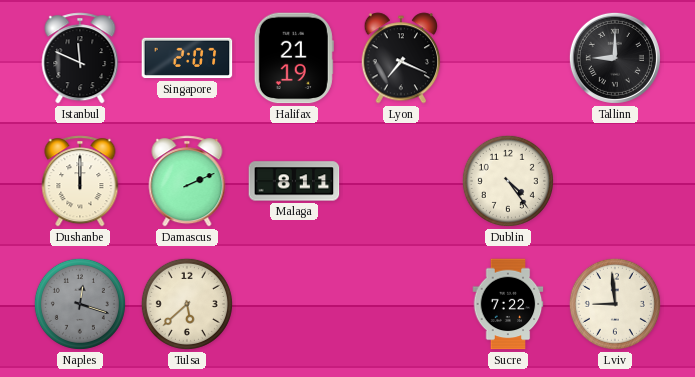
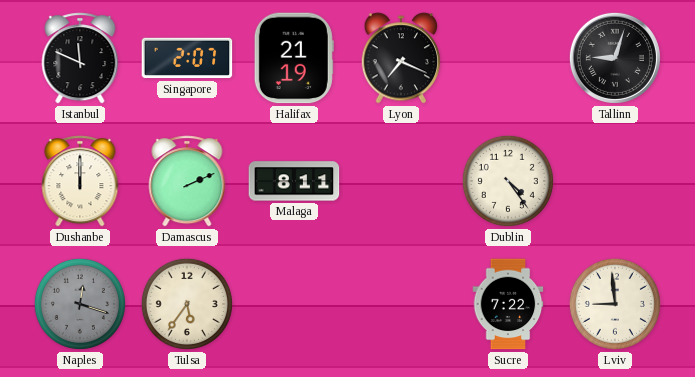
Tallinn: 9:00 -> 9:03 (615, 58)
Tulsa: 5:38 -> 5:36 (187, 304)
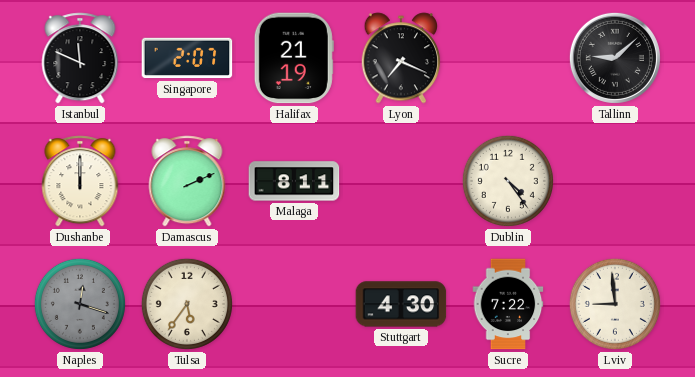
Tallinn: 9:03 -> 9:08 (615, 58)
Stuttgart: none -> 4:30 (401, 304)
